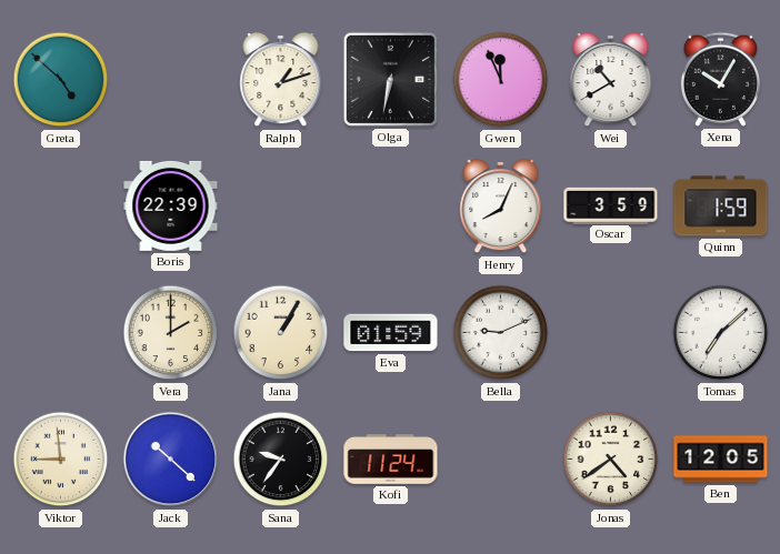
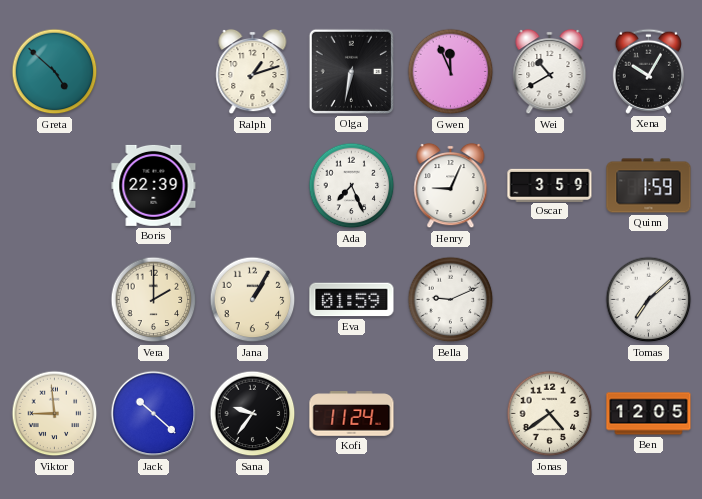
Ada: none -> 7:26 (352, 186)
Henry: 8:04 -> 9:04 (451, 186)
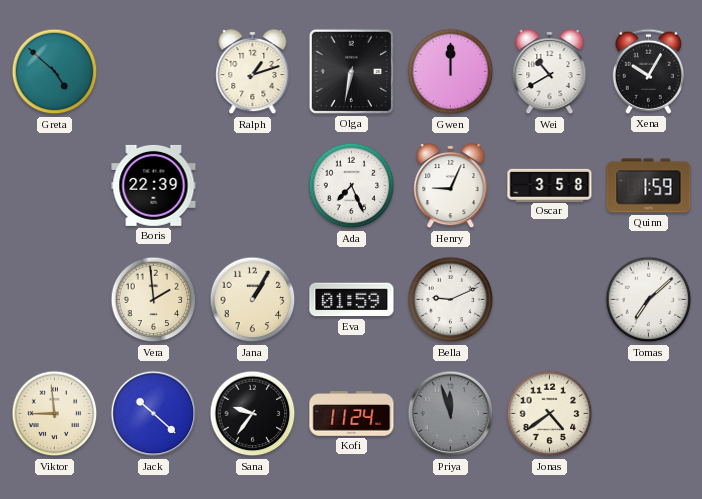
Gwen: 11:56 -> 12:00 (451, 72)
Oscar: 3:59 -> 3:58 (550, 185)
Vera: 2:00 -> 1:59 (154, 300)
Priya: none -> 11:57 (451, 414)
Ben: 12:05 -> none (649, 414)
